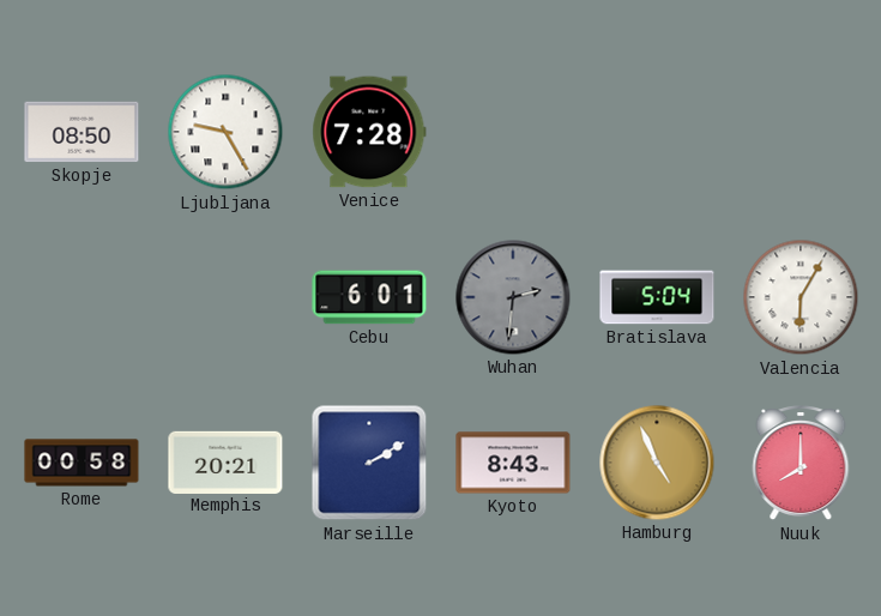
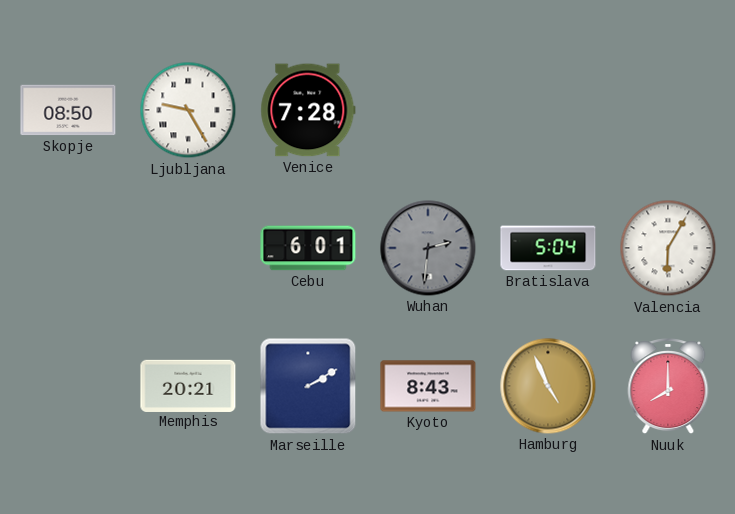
Rome: 00:58 -> none (82, 463)
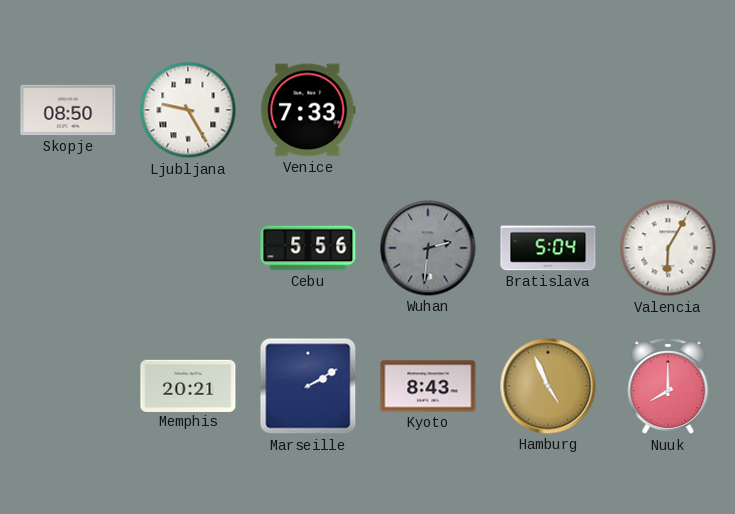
Venice: 7:28 -> 7:33 (308, 110)
Cebu: 6:01 -> 5:56 (308, 248)
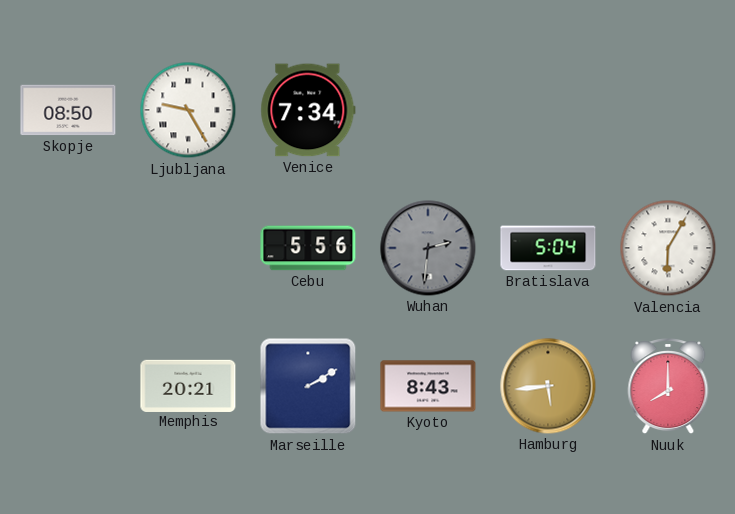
Venice: 7:33 -> 7:34 (308, 110)
Hamburg: 4:56 -> 5:44 (548, 386)
